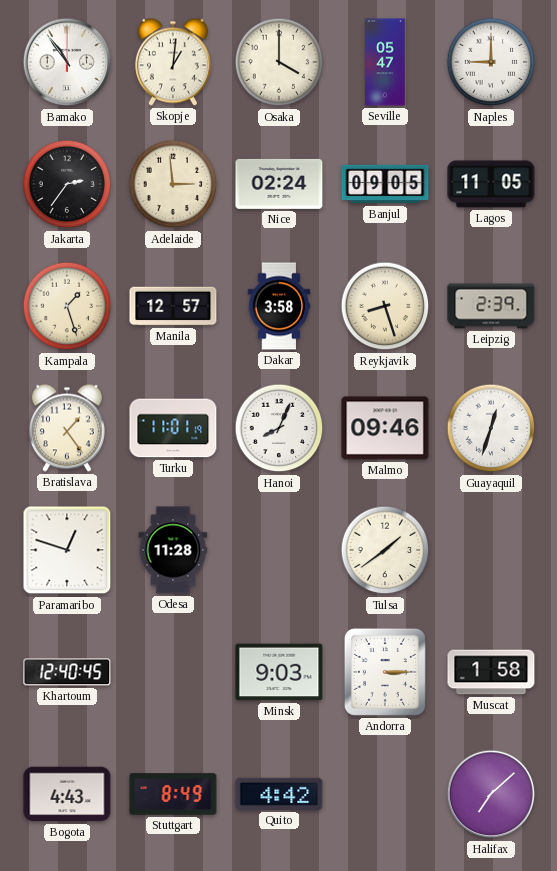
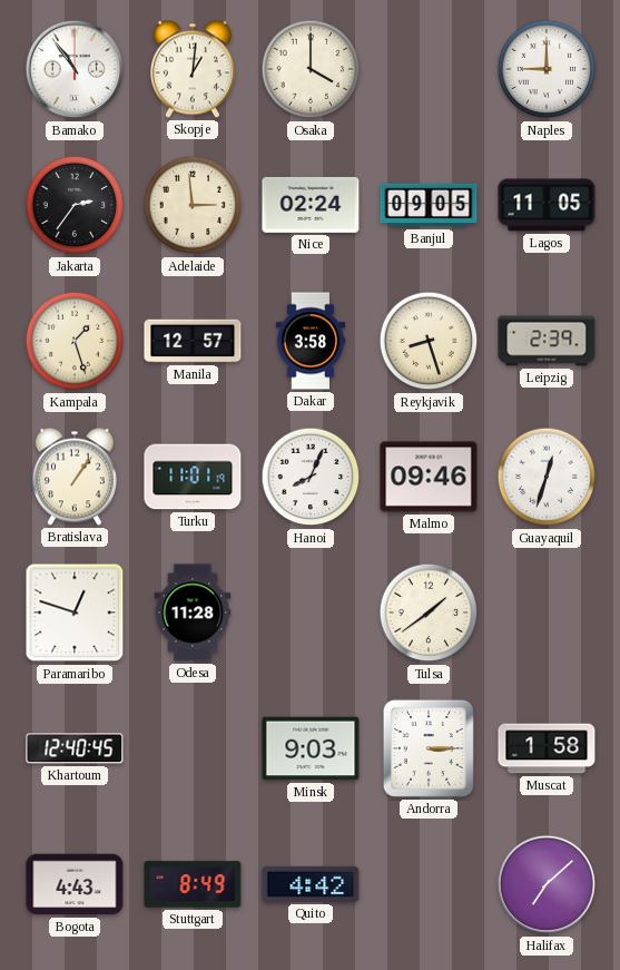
Seville: 05:47 -> none (385, 62)
Bratislava: 1:24 -> 1:06 (75, 477)
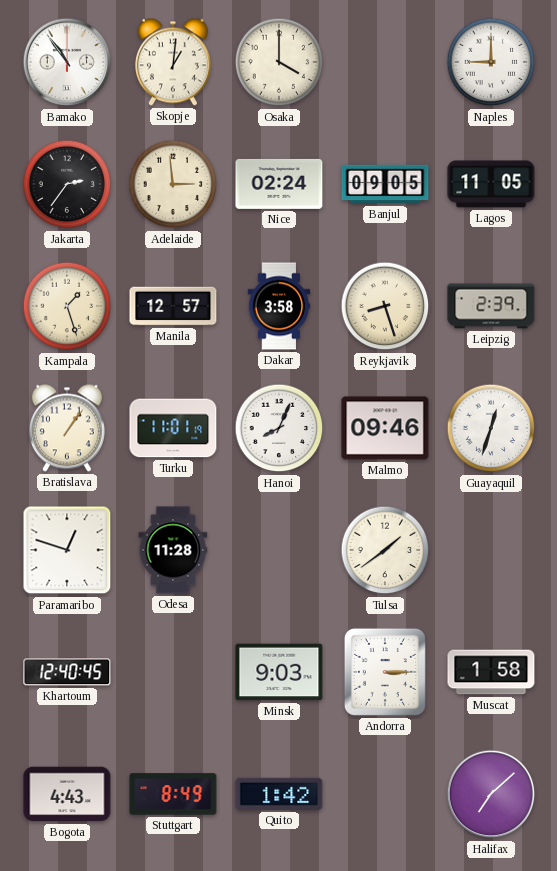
Quito: 4:42 -> 1:42 (279, 794)
